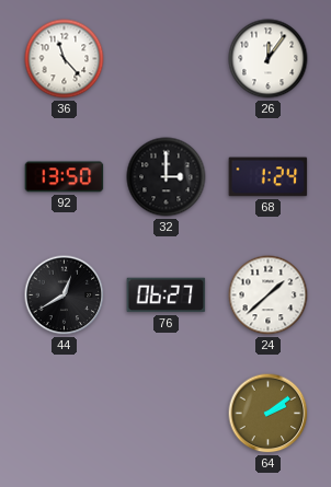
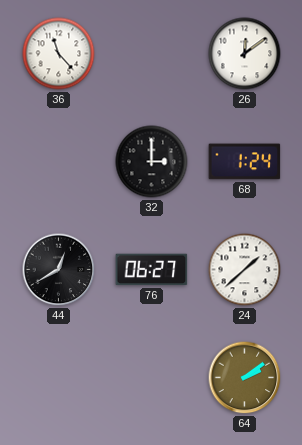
26: 12:06 -> 12:09 (245, 54)
92: 13:50 -> none (65, 177)
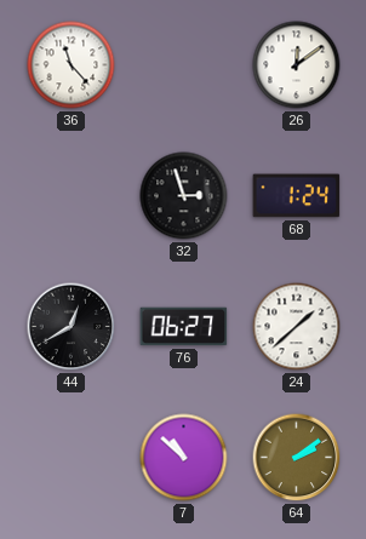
32: 3:00 -> 2:57 (184, 196)
7: none -> 10:52 (184, 458)
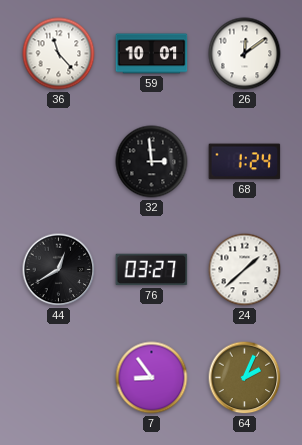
59: none -> 10:01 (152, 54)
32: 2:57 -> 2:59 (152, 162)
76: 06:27 -> 03:27 (152, 270)
7: 10:52 -> 8:54 (152, 378)
64: 2:09 -> 2:04 (245, 378)
